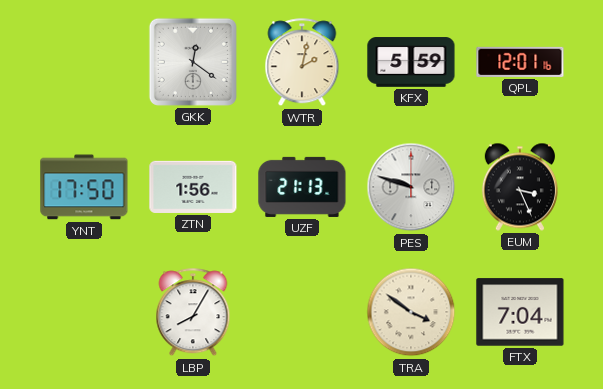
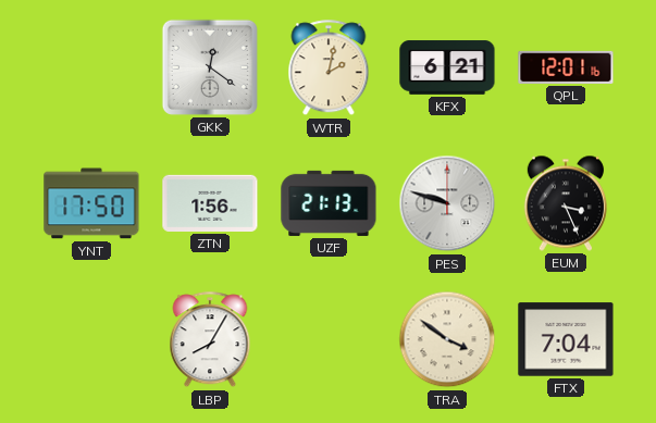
KFX: 5:59 -> 6:21 (447, 67)
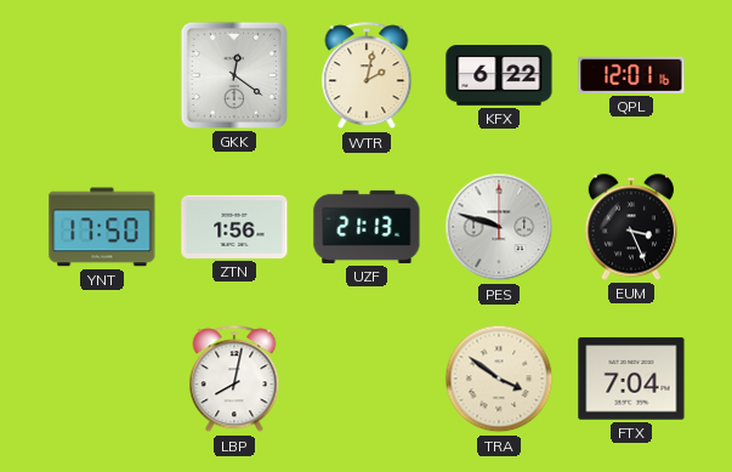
KFX: 6:21 -> 6:22 (499, 75)
LBP: 8:05 -> 8:02 (234, 380)
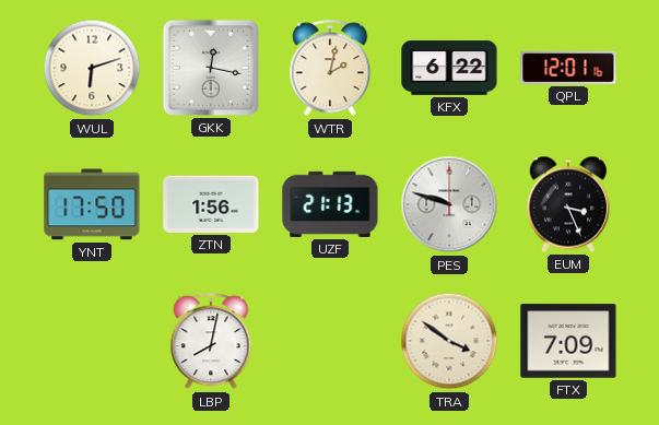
WUL: none -> 6:12 (92, 68)
GKK: 12:21 -> 12:17 (211, 68)
FTX: 7:04 -> 7:09 (568, 341)
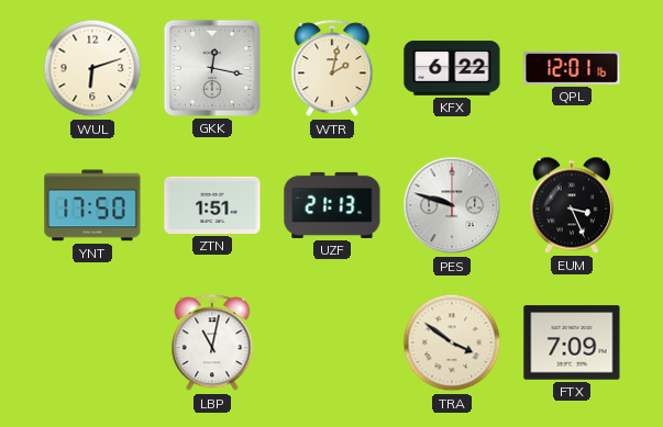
ZTN: 1:56 -> 1:51 (212, 205)
LBP: 8:02 -> 11:02 (212, 344)
